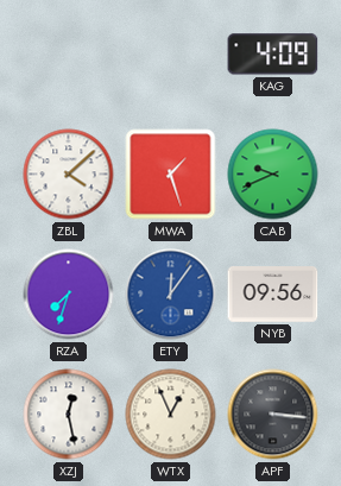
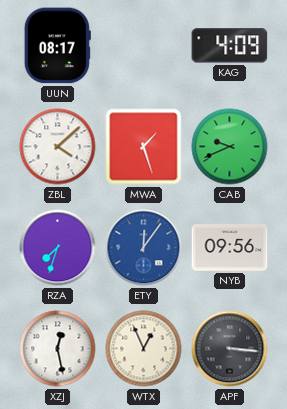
UUN: none -> 08:17 (57, 46)
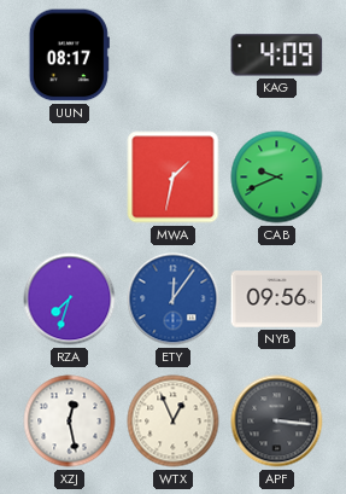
ZBL: 4:08 -> none (58, 147)
MWA: 1:27 -> 1:32 (174, 178)
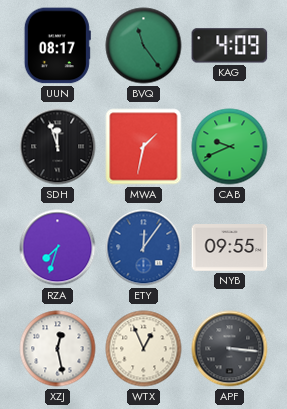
BVQ: none -> 11:24 (144, 46)
SDH: none -> 11:57 (58, 147)
NYB: 09:56 -> 09:55 (230, 248)
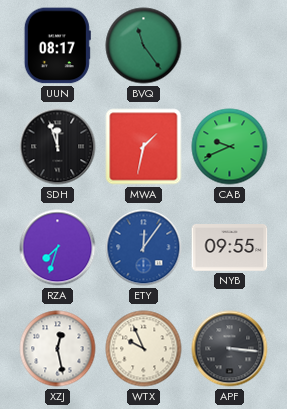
KAG: 4:09 -> none (230, 46)
WTX: 12:56 -> 9:56 (144, 349)
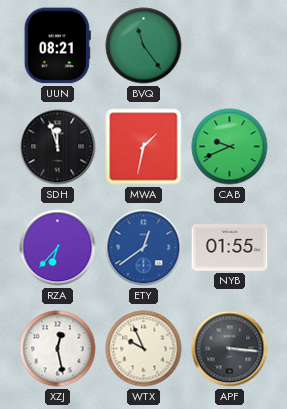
UUN: 08:17 -> 08:21 (57, 46)
RZA: 7:33 -> 6:37 (58, 248)
ETY: 12:06 -> 12:39 (144, 248)
NYB: 09:55 -> 01:55 (230, 248)
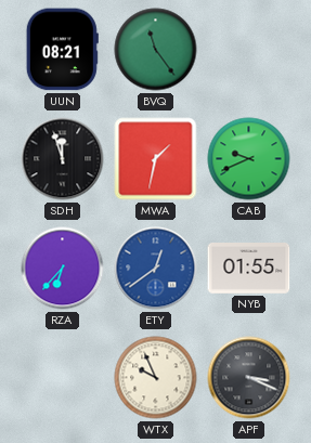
XZJ: 12:28 -> none (58, 349)
APF: 3:16 -> 3:19 (249, 378)
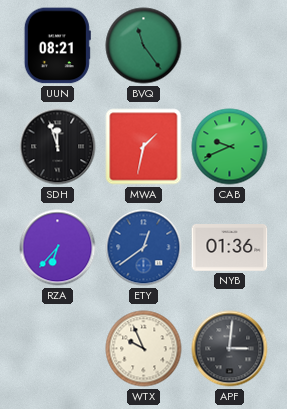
NYB: 01:55 -> 01:36 (230, 248)
APF: 3:19 -> 3:01 (230, 349)
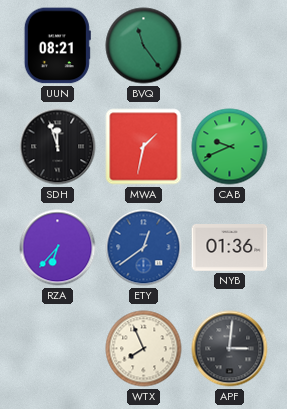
WTX: 9:56 -> 7:56 (144, 349)
